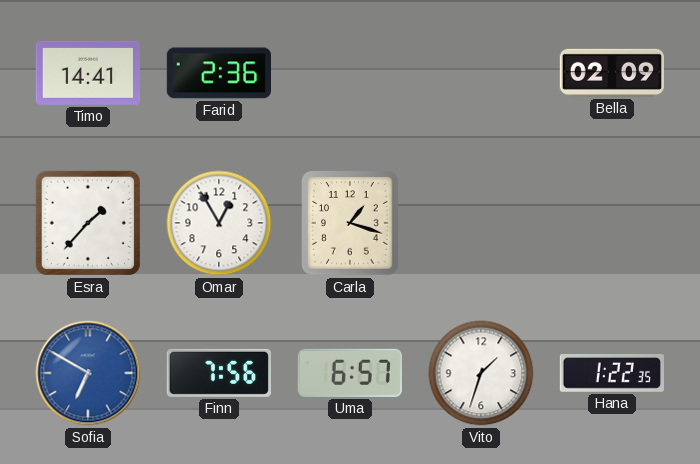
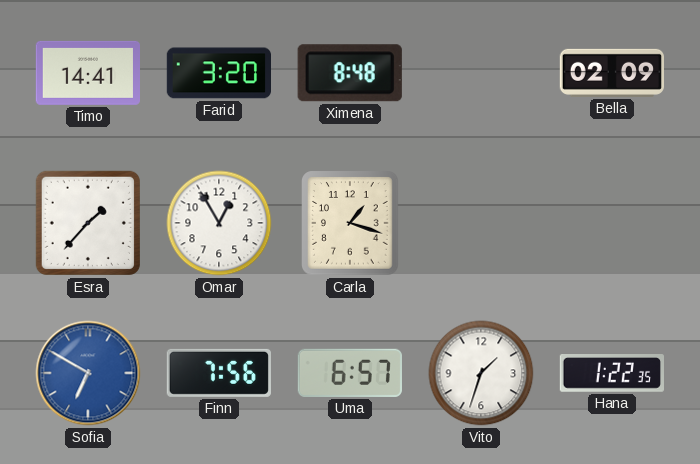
Farid: 2:36 -> 3:20 (218, 73)
Ximena: none -> 8:48 (350, 73)
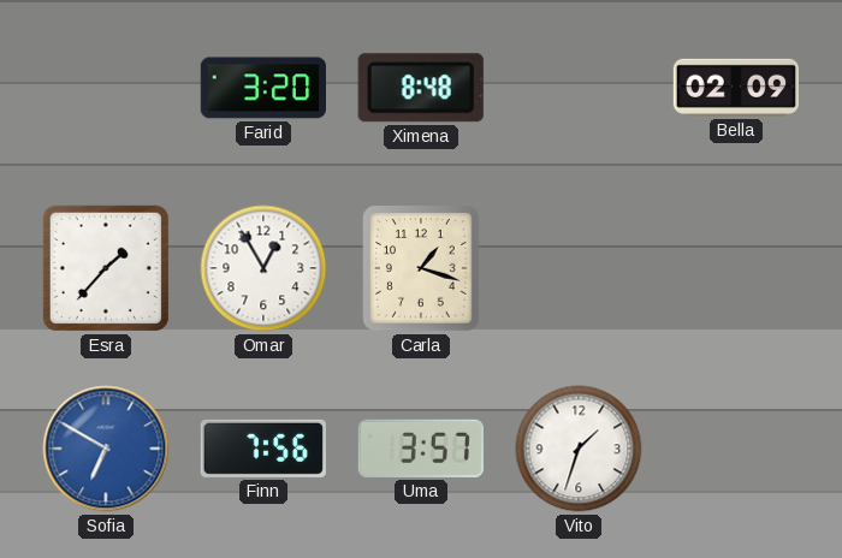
Timo: 14:41 -> none (87, 73)
Uma: 6:57 -> 3:57 (421, 449)
Hana: 1:22 -> none (611, 374)
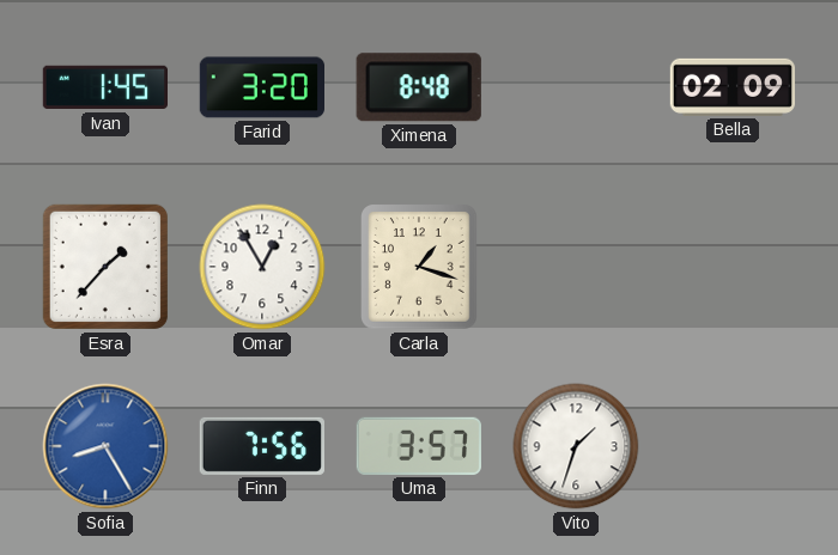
Ivan: none -> 1:45 (104, 87)
Sofia: 6:50 -> 8:25 (105, 446)
